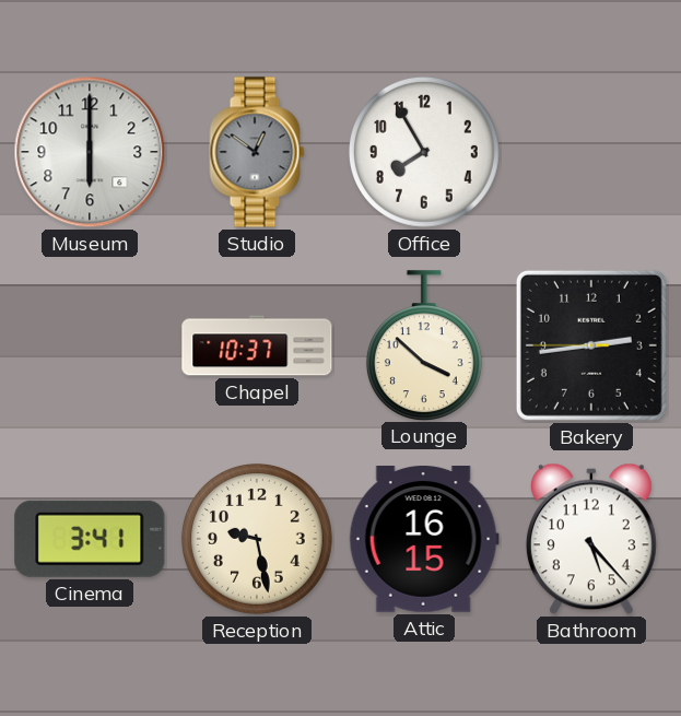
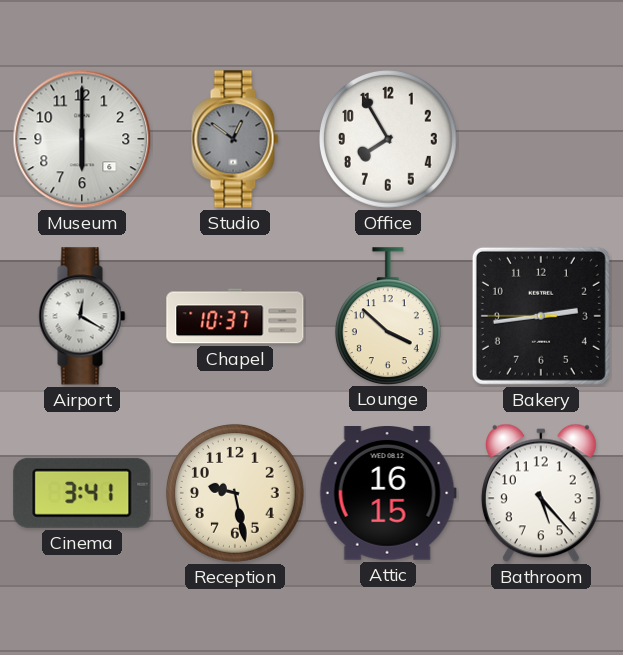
Airport: none -> 12:20 (82, 316)
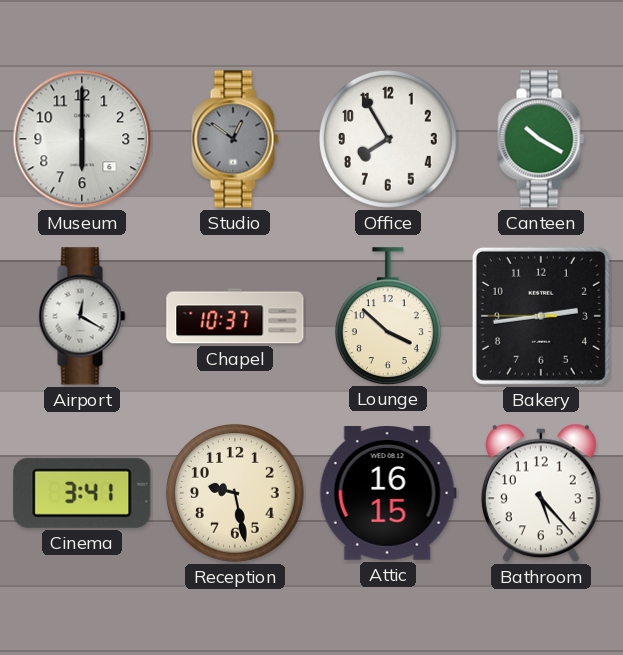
Canteen: none -> 10:20 (541, 139)
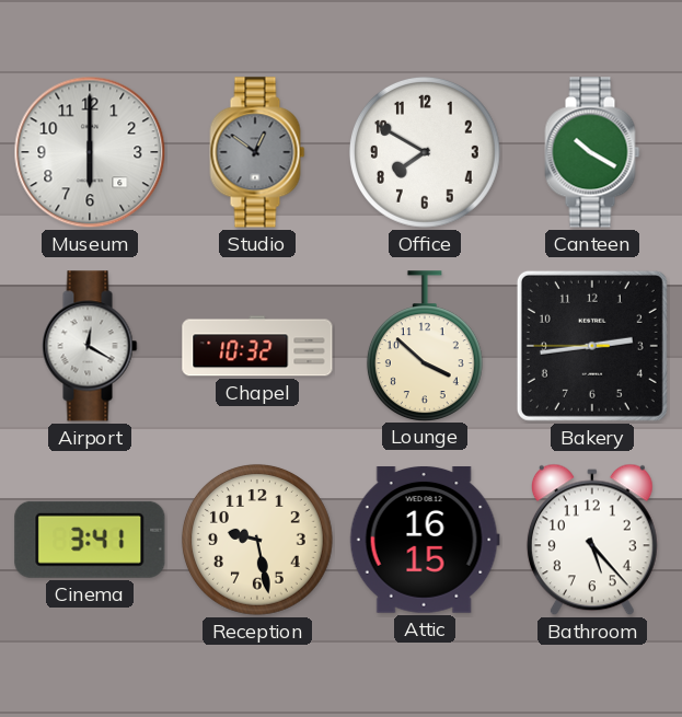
Office: 7:55 -> 7:50 (425, 152)
Chapel: 10:37 -> 10:32 (257, 346)
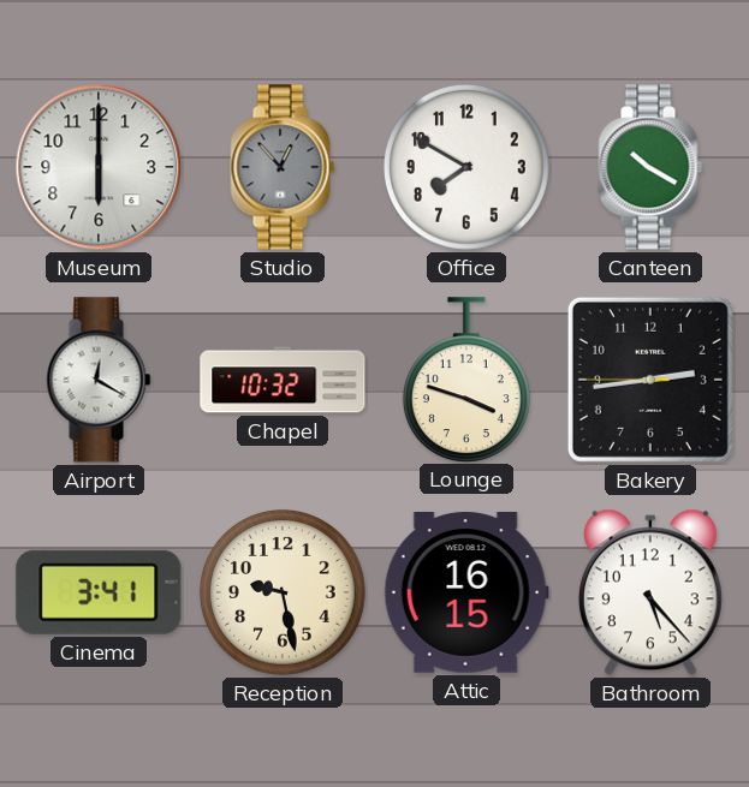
Studio: 12:51 -> 12:53 (283, 167)
Lounge: 3:52 -> 3:48 (466, 380)
